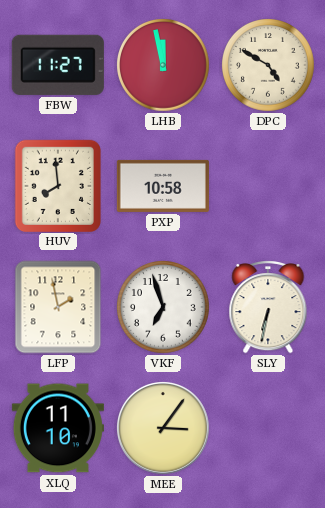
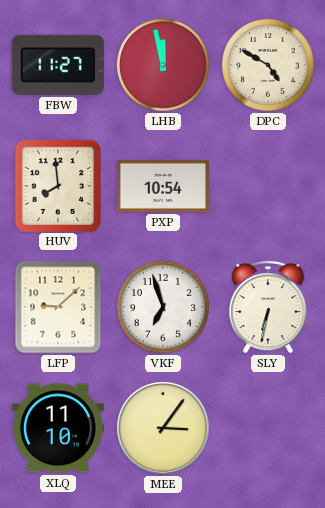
PXP: 10:58 -> 10:54 (163, 186)
LFP: 1:58 -> 9:08 (58, 307)
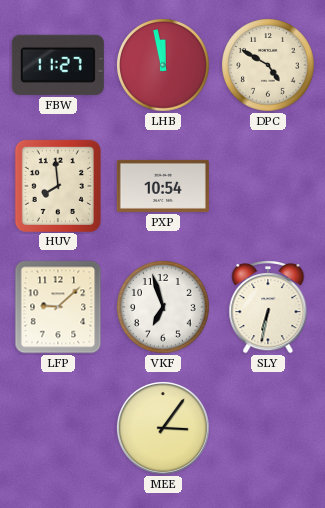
XLQ: 11:10 -> none (58, 428)
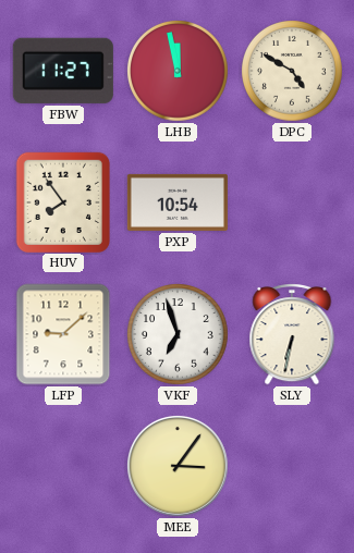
HUV: 7:59 -> 7:54 (62, 201)
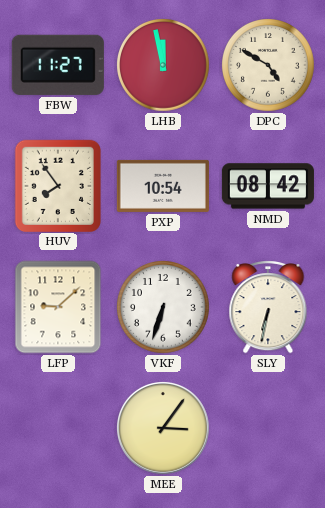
NMD: none -> 08:42 (268, 186)
VKF: 6:57 -> 6:33 (164, 308)
